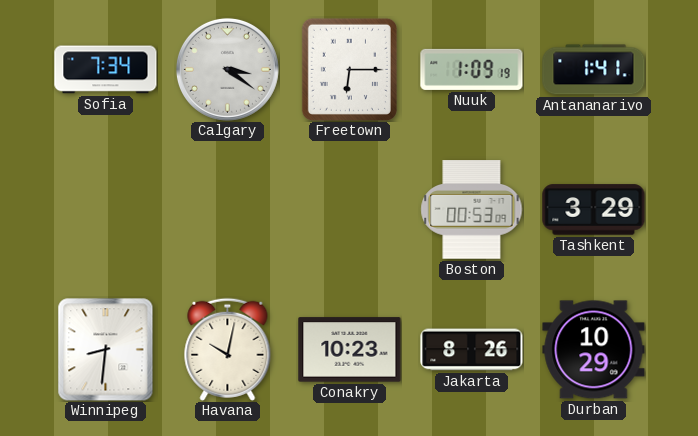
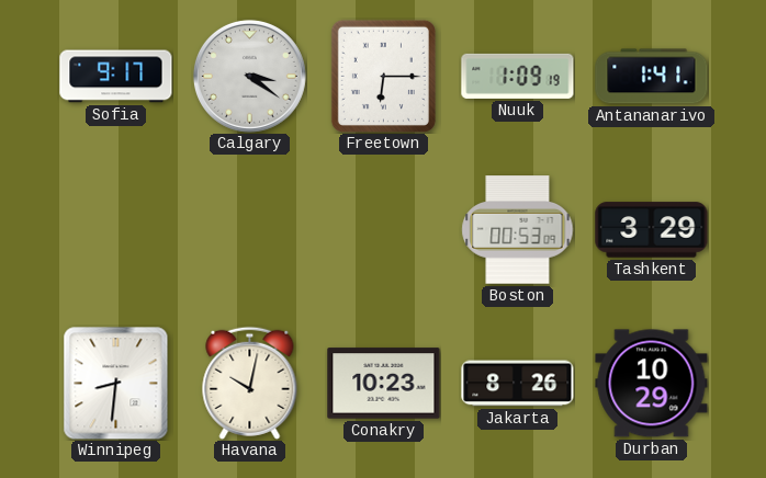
Sofia: 7:34 -> 9:17 (116, 77)
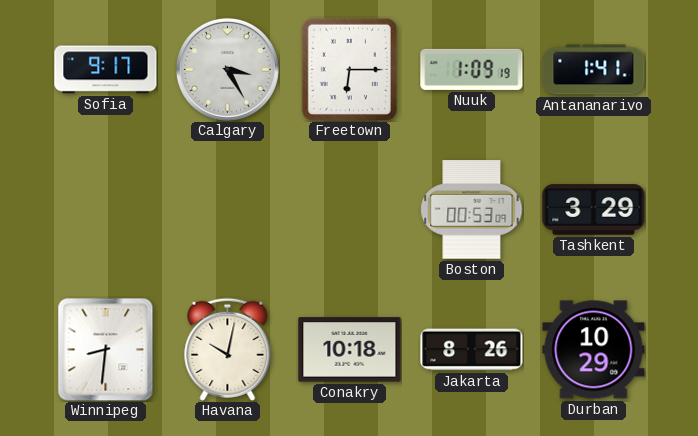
Calgary: 3:21 -> 3:25 (227, 69)
Conakry: 10:23 -> 10:18 (350, 350)
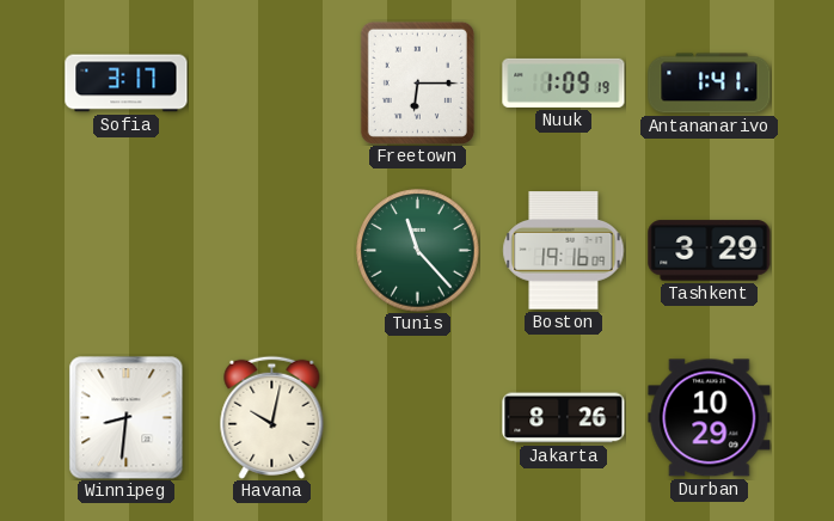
Sofia: 9:17 -> 3:17 (127, 84)
Calgary: 3:25 -> none (227, 69)
Tunis: none -> 11:23 (418, 251)
Boston: 00:53 -> 19:16 (564, 251)
Conakry: 10:18 -> none (350, 350)
